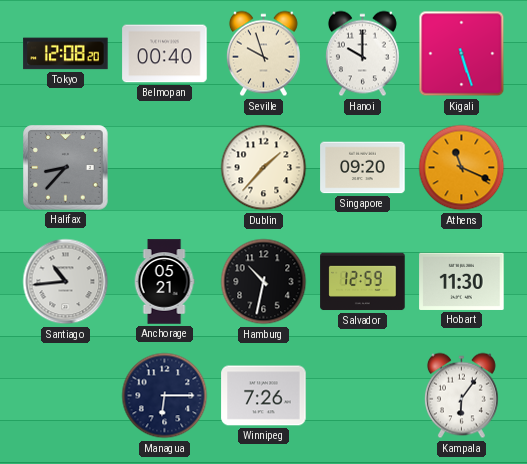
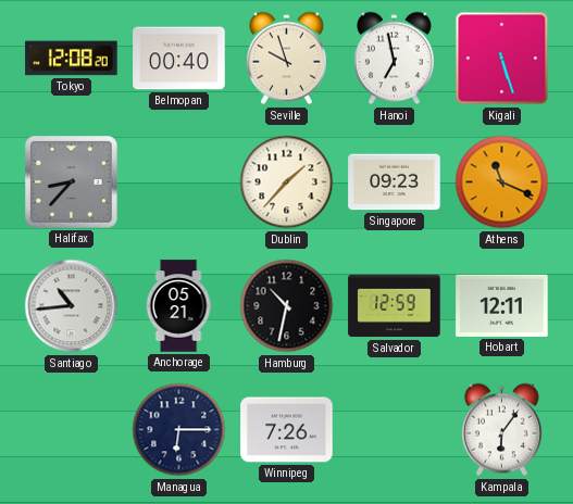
Hanoi: 10:00 -> 6:58 (394, 59)
Singapore: 09:20 -> 09:23 (395, 182)
Hobart: 11:30 -> 12:11 (502, 305)
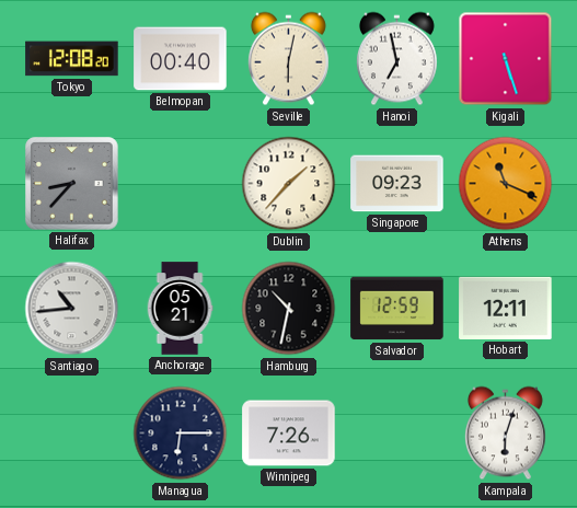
Seville: 9:57 -> 6:02 (288, 59)
Kampala: 6:06 -> 6:03 (505, 434)
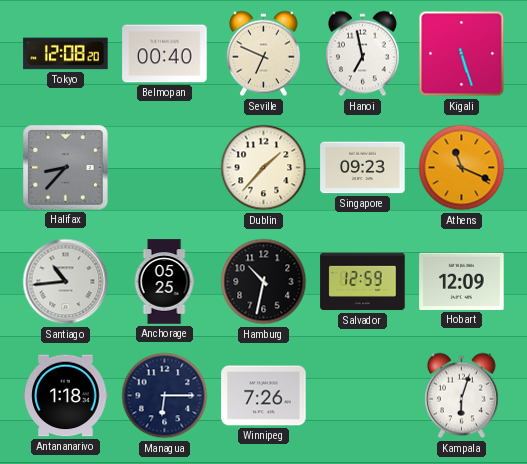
Seville: 6:02 -> 6:49 (263, 54)
Anchorage: 05:21 -> 05:25 (164, 282)
Hobart: 12:11 -> 12:09 (462, 281)
Antananarivo: none -> 1:18 (66, 396)
